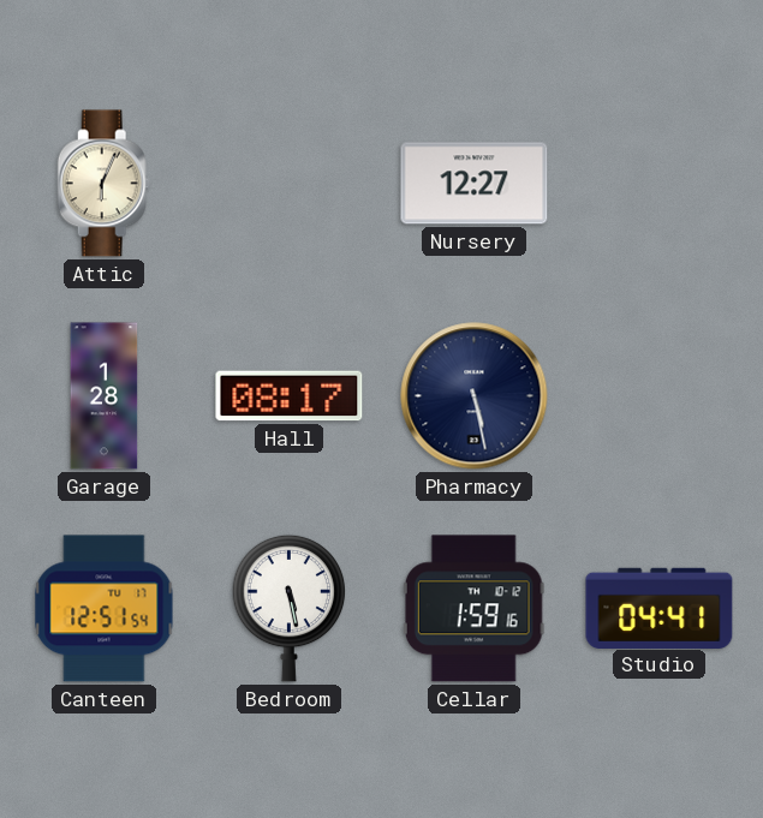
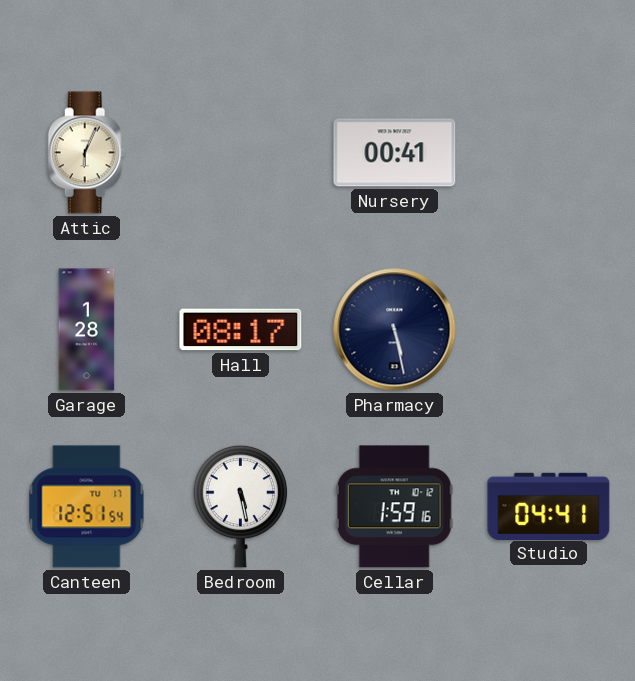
Nursery: 12:27 -> 00:41 (395, 153)
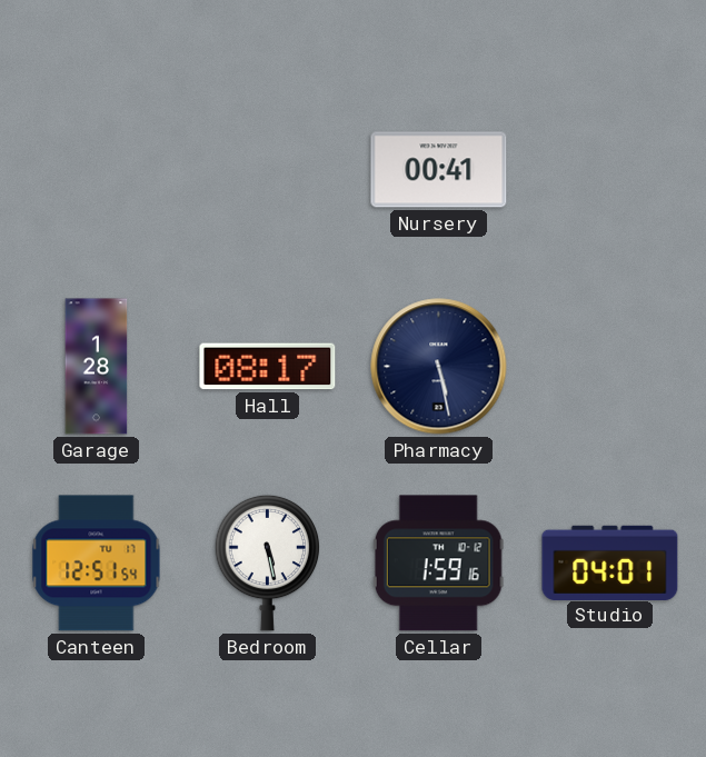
Attic: 6:04 -> none (87, 153)
Studio: 04:41 -> 04:01 (610, 562)
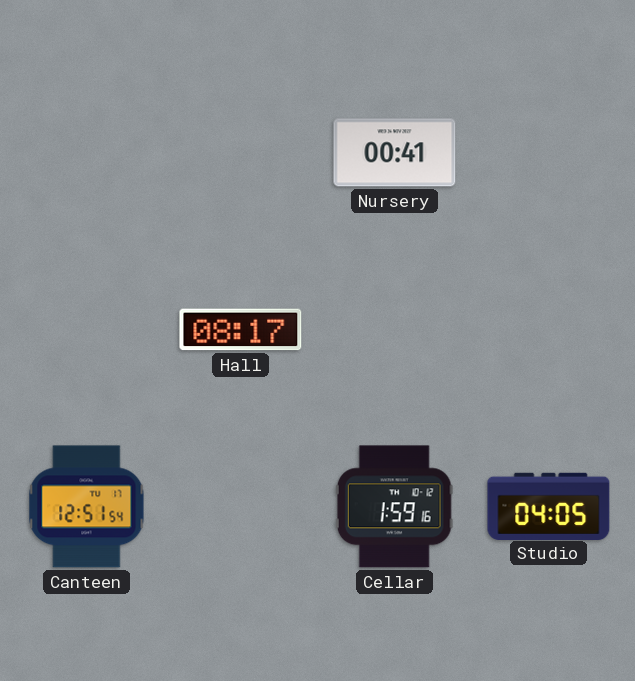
Garage: 1:28 -> none (97, 367)
Pharmacy: 5:28 -> none (439, 367)
Bedroom: 5:28 -> none (268, 562)
Studio: 04:01 -> 04:05 (549, 506)
